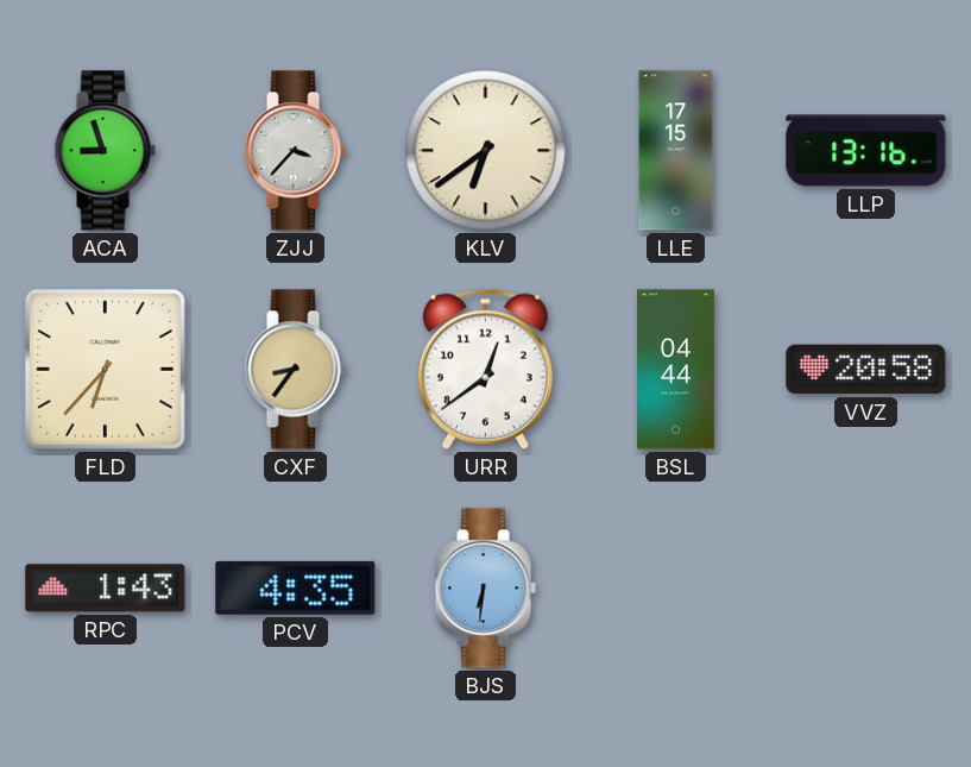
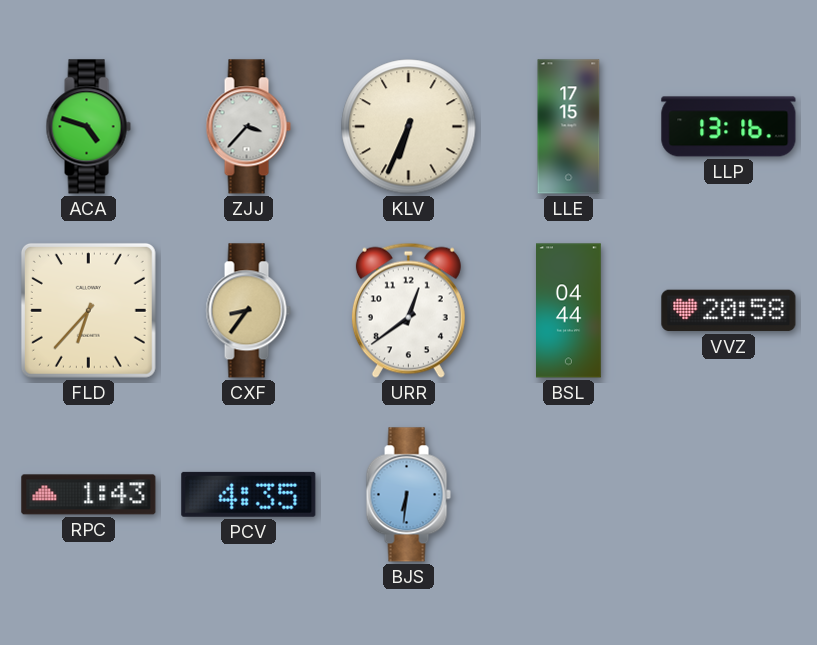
ACA: 8:57 -> 4:48 (88, 127)
KLV: 6:39 -> 6:34 (409, 127)
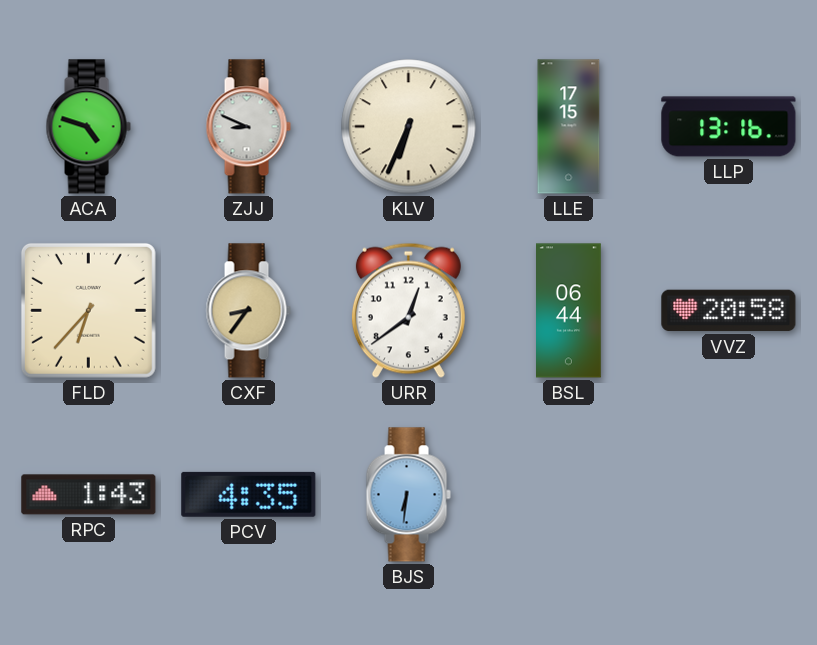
ZJJ: 3:37 -> 8:49 (248, 127)
BSL: 04:44 -> 06:44 (569, 311)
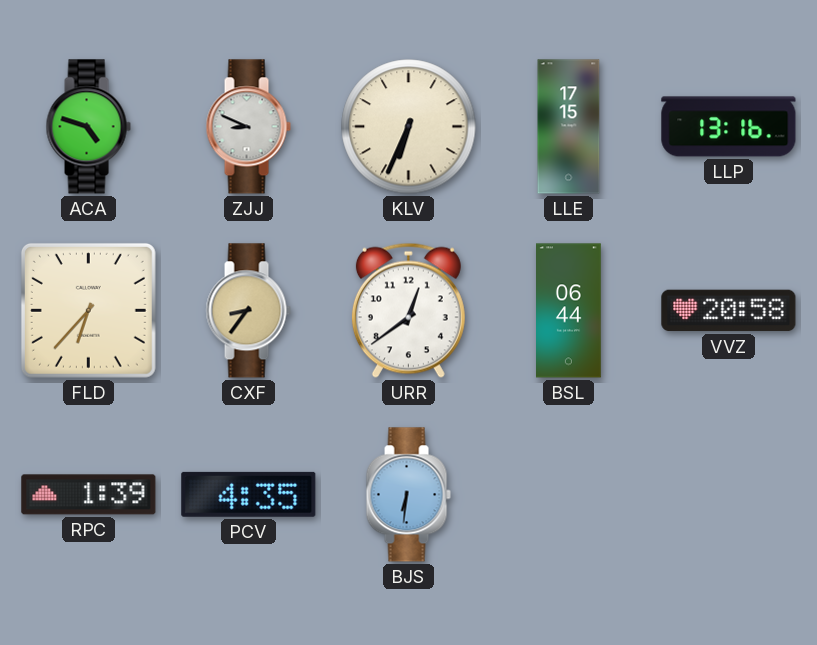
RPC: 1:43 -> 1:39 (89, 495)
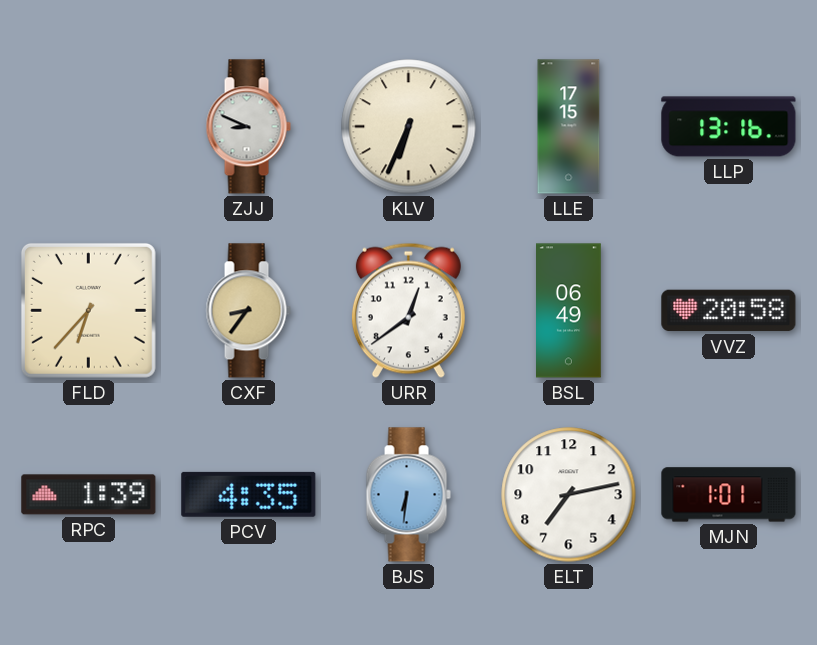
ACA: 4:48 -> none (88, 127)
BSL: 06:44 -> 06:49 (569, 311)
ELT: none -> 7:13 (569, 495)
MJN: none -> 1:01 (729, 495)
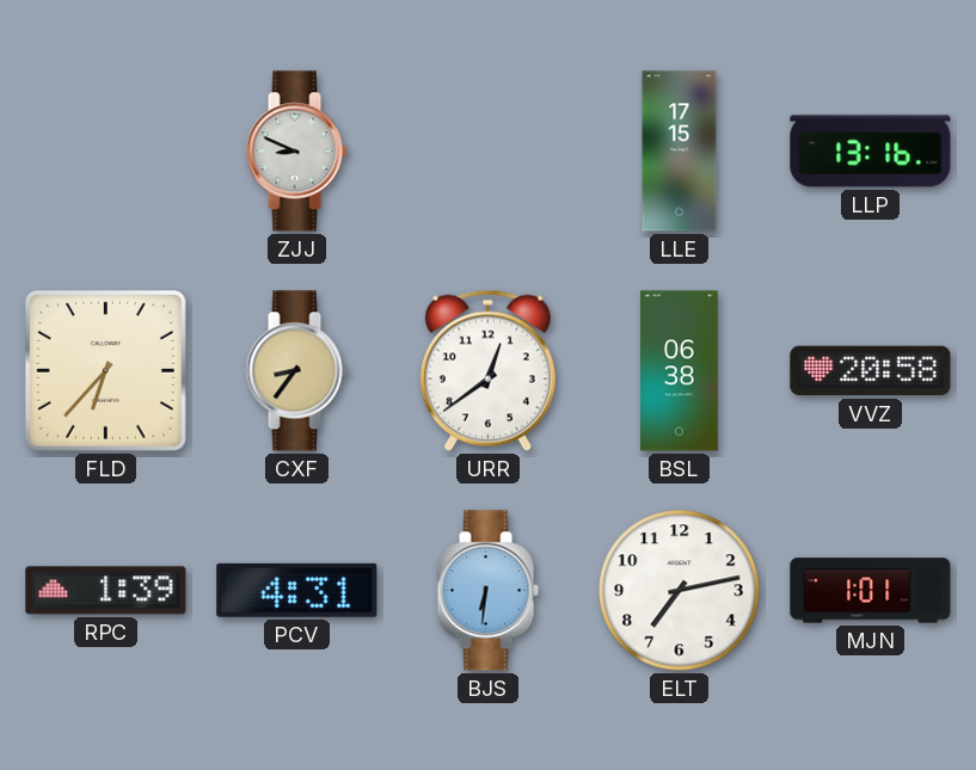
KLV: 6:34 -> none (409, 127)
BSL: 06:49 -> 06:38 (680, 371)
PCV: 4:35 -> 4:31 (297, 590)
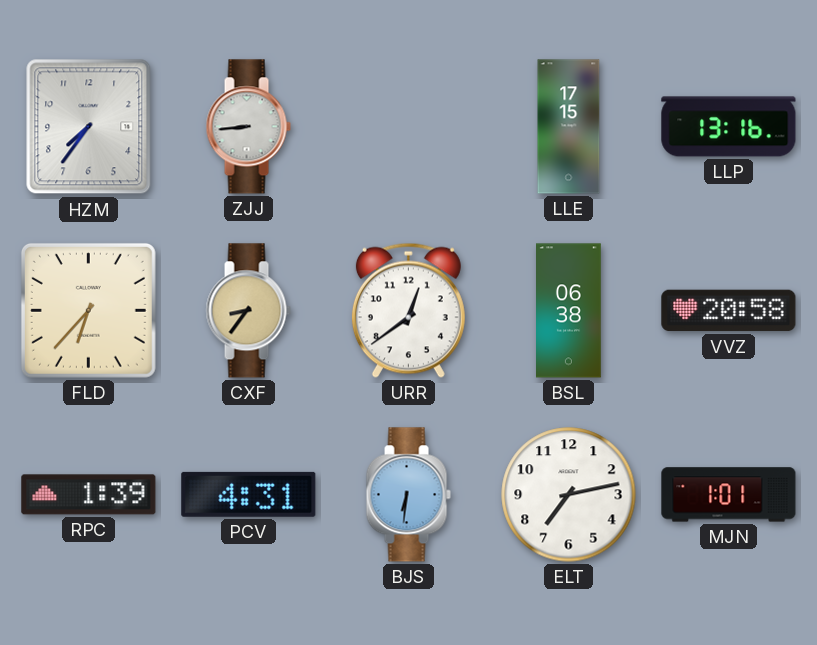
HZM: none -> 7:36 (89, 127)
ZJJ: 8:49 -> 8:44 (248, 127)
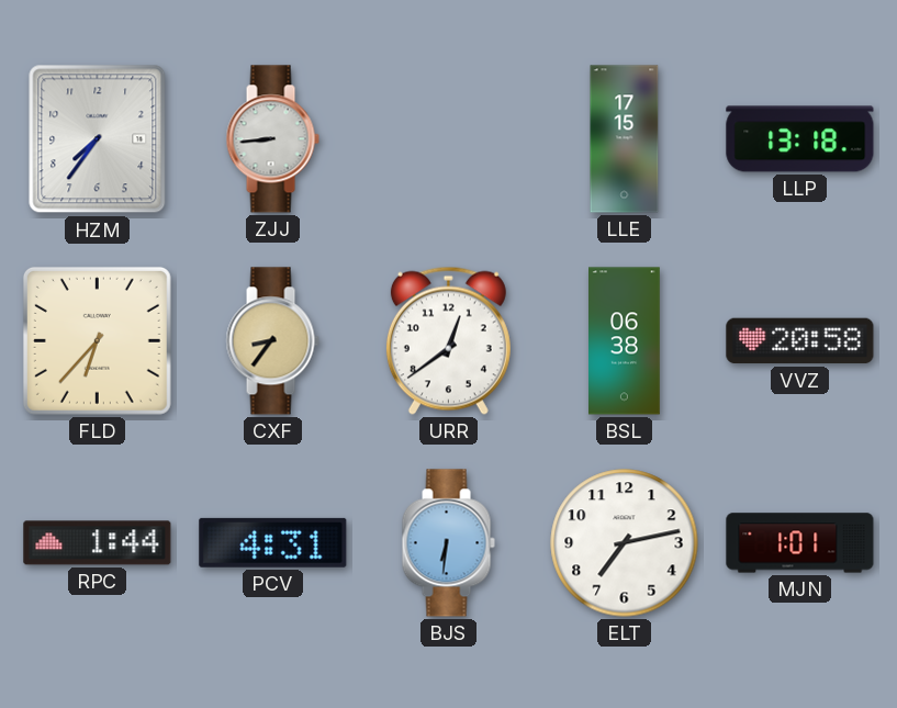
LLP: 13:16 -> 13:18 (800, 139)
RPC: 1:39 -> 1:44 (98, 543)
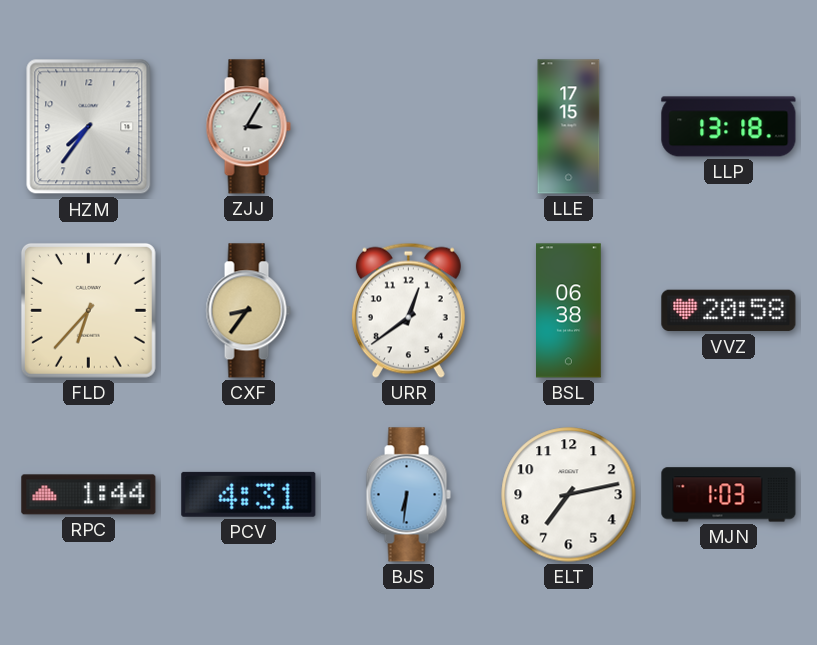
ZJJ: 8:44 -> 3:05 (248, 127)
MJN: 1:01 -> 1:03 (729, 495)
